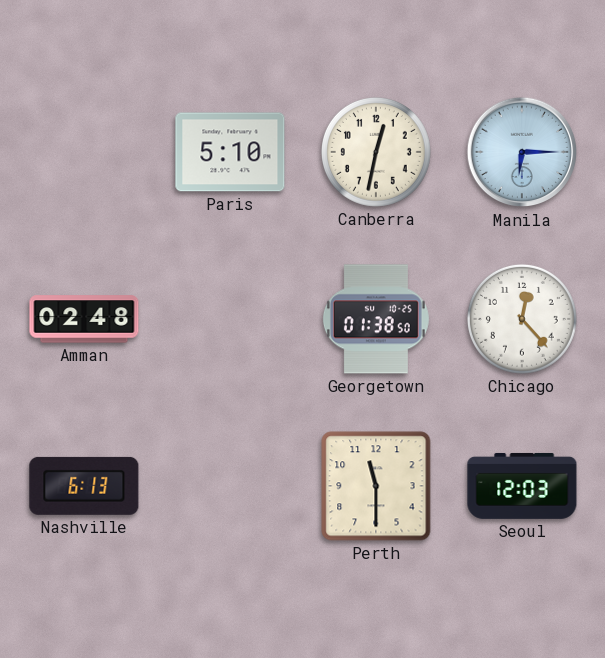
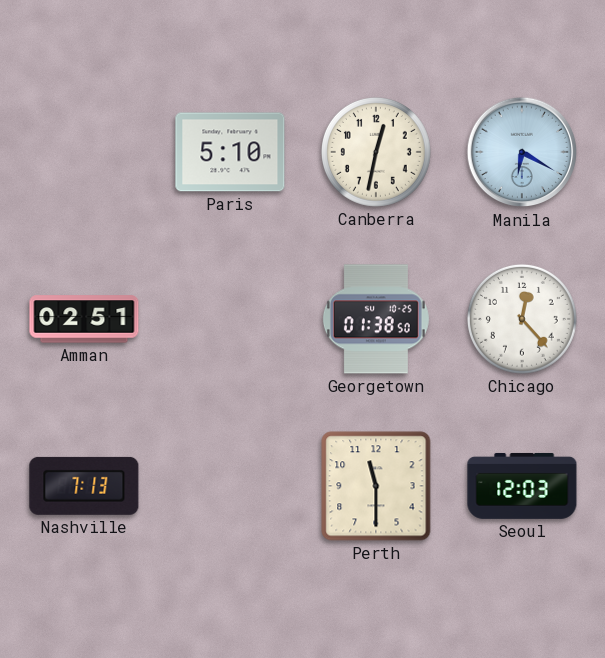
Manila: 6:15 -> 6:20 (522, 152)
Amman: 02:48 -> 02:51 (84, 319)
Nashville: 6:13 -> 7:13 (84, 486)
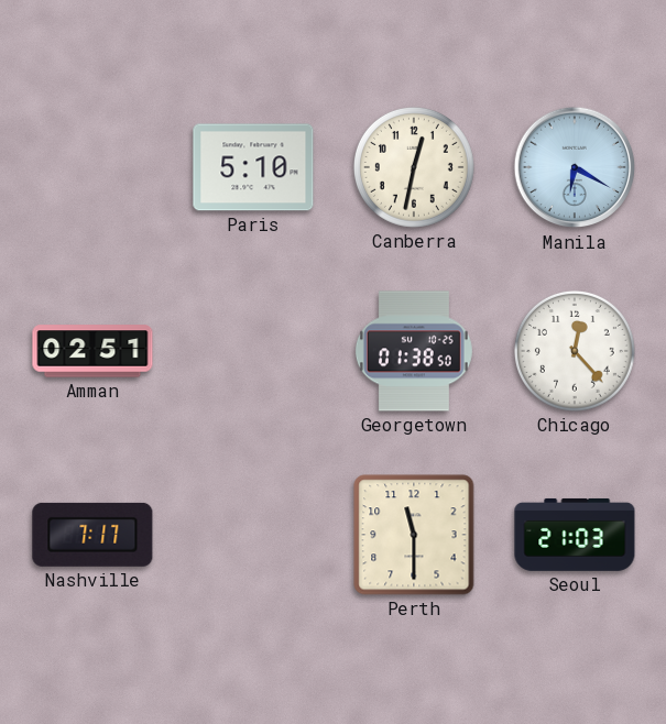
Nashville: 7:13 -> 7:17 (92, 535)
Seoul: 12:03 -> 21:03 (575, 535)
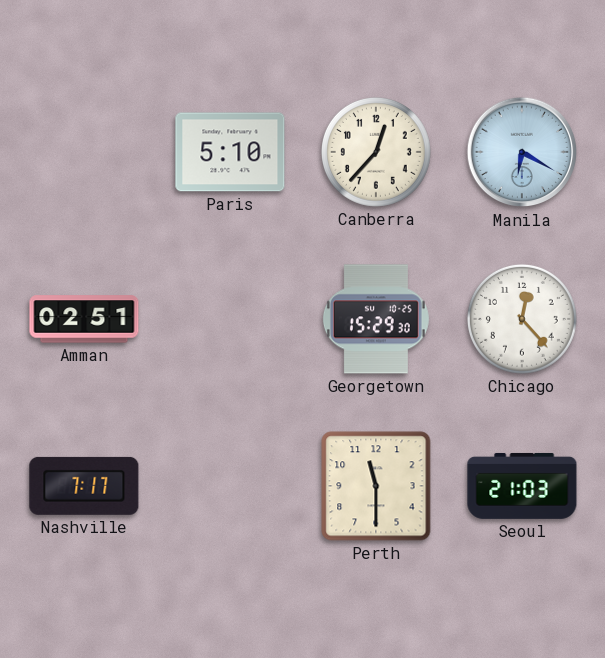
Canberra: 12:32 -> 12:37 (376, 152)
Georgetown: 01:38 -> 15:29 (376, 319)
